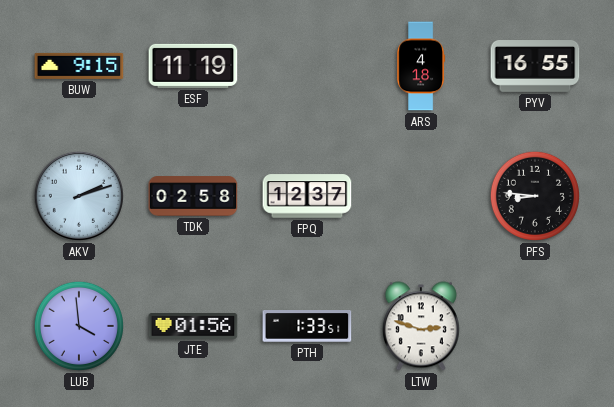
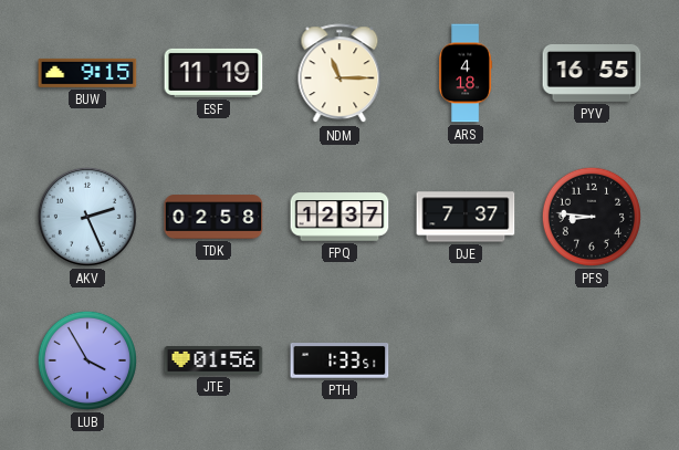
NDM: none -> 11:15 (339, 74)
AKV: 2:12 -> 2:26 (87, 217)
DJE: none -> 7:37 (466, 217)
LUB: 3:59 -> 3:55 (87, 360)
LTW: 2:48 -> none (421, 326)
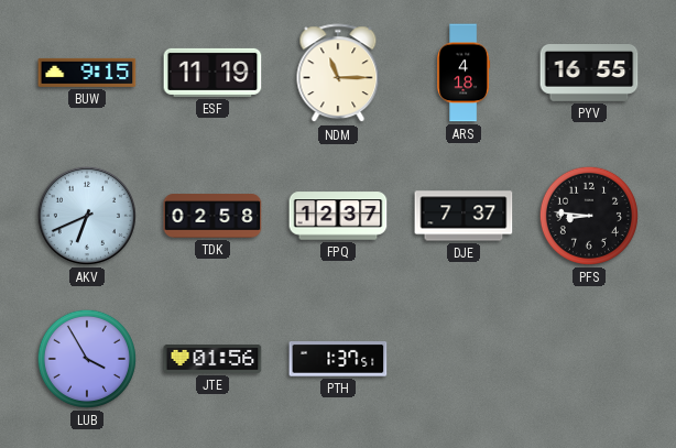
AKV: 2:26 -> 6:41 (87, 216)
PTH: 1:33 -> 1:37 (338, 360)
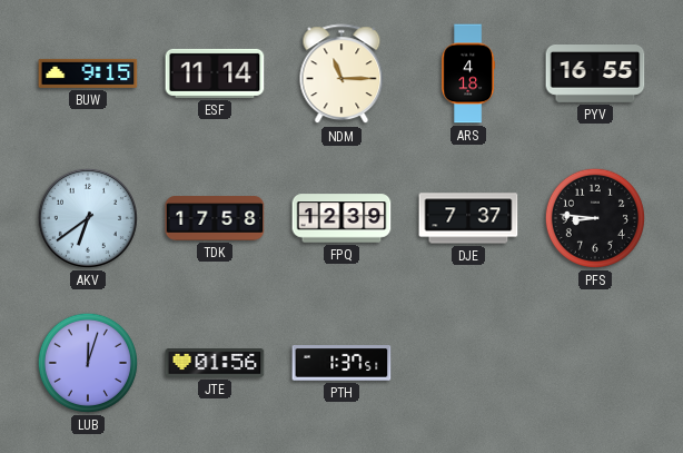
ESF: 11:19 -> 11:14 (215, 73)
AKV: 6:41 -> 6:39 (88, 218)
TDK: 02:58 -> 17:58 (215, 218)
FPQ: 12:37 -> 12:39 (341, 218)
LUB: 3:55 -> 12:03 (88, 363)
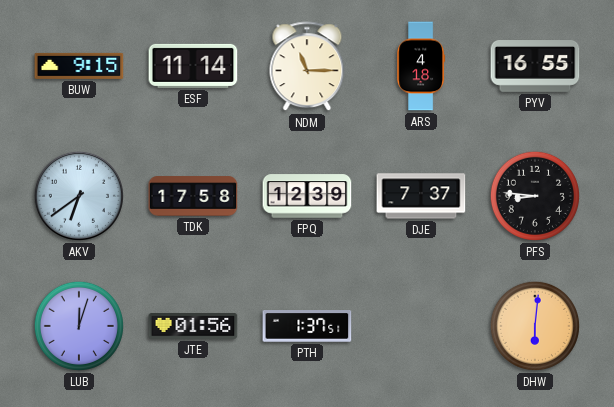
DHW: none -> 6:01 (535, 326)
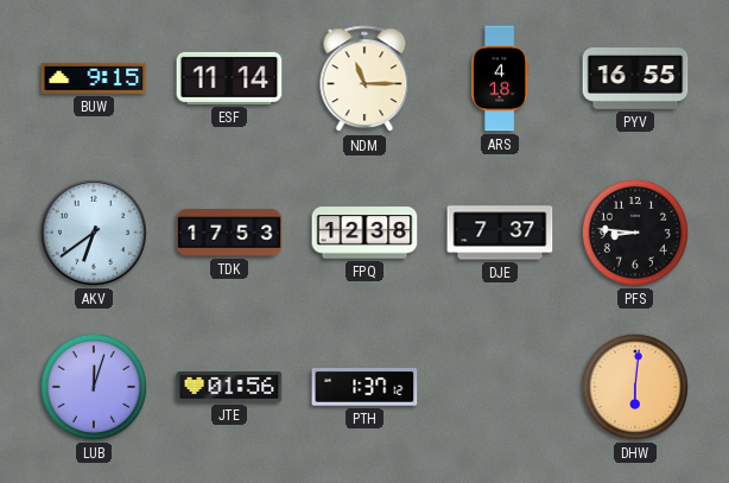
TDK: 17:58 -> 17:53 (229, 233)
FPQ: 12:39 -> 12:38 (364, 233)
PTH: 1:37:51 -> 1:37:12 (364, 388)
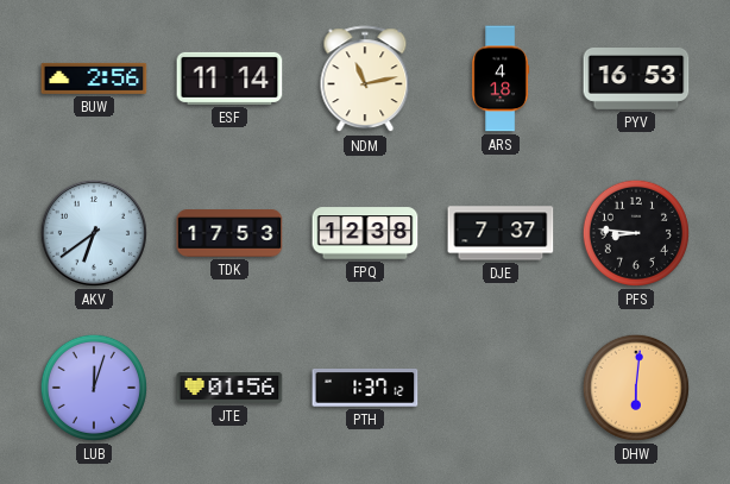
BUW: 9:15 -> 2:56 (94, 78)
NDM: 11:15 -> 11:13 (365, 80)
PYV: 16:55 -> 16:53 (636, 80)
